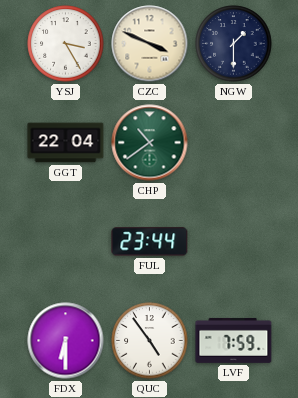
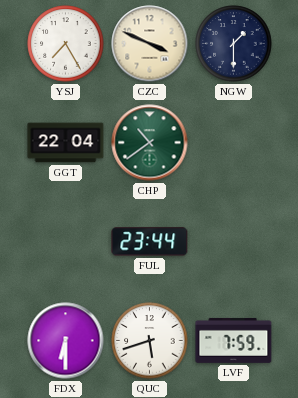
YSJ: 3:25 -> 7:25 (66, 44)
QUC: 4:54 -> 5:42 (150, 341)
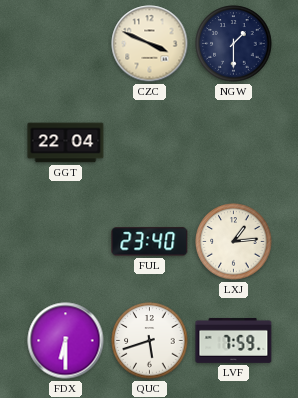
YSJ: 7:25 -> none (66, 44)
CHP: 10:39 -> none (150, 143)
FUL: 23:44 -> 23:40 (150, 242)
LXJ: none -> 1:14 (234, 242)
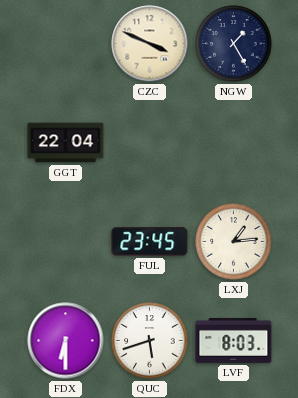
NGW: 1:30 -> 1:25 (234, 44)
FUL: 23:40 -> 23:45 (150, 242)
LVF: 7:59 -> 8:03 (234, 340)
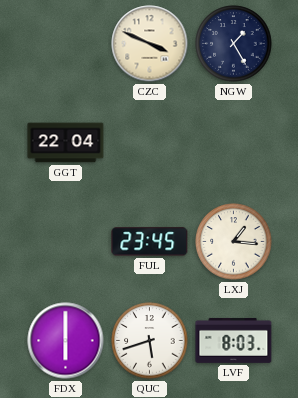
LXJ: 1:14 -> 1:16 (234, 242)
FDX: 6:30 -> 6:00 (66, 341)
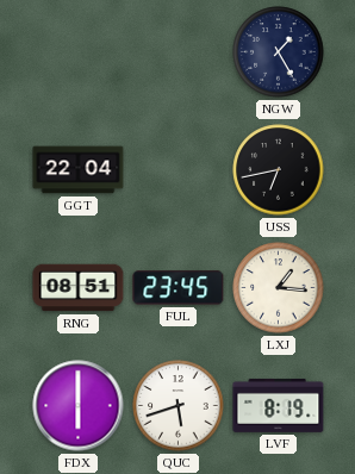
CZC: 3:49 -> none (150, 44)
USS: none -> 6:43 (279, 170)
RNG: none -> 08:51 (79, 288)
LVF: 8:03 -> 8:19 (279, 405)
